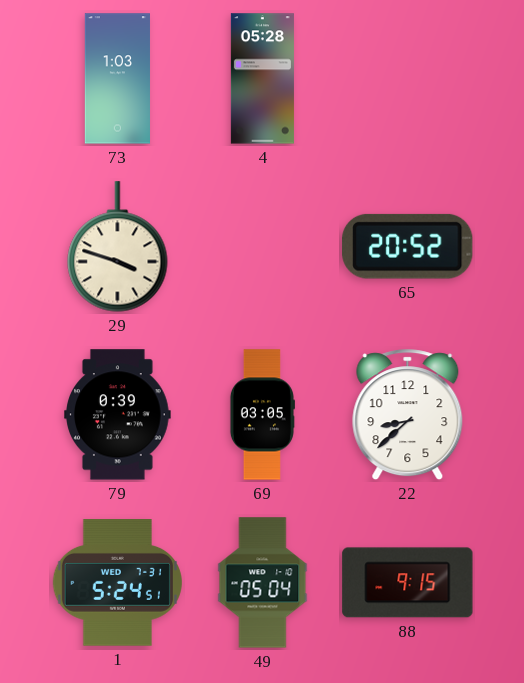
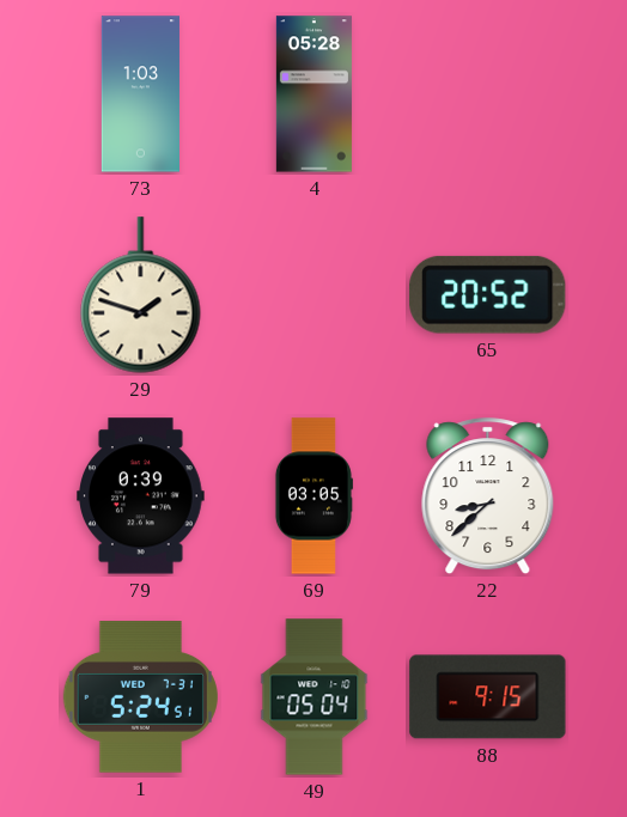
29: 3:48 -> 1:48 (141, 295)
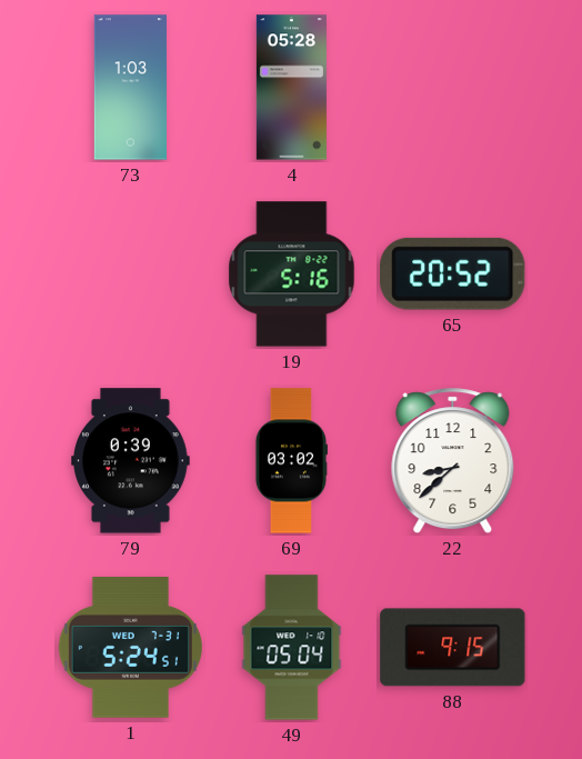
29: 1:48 -> none (141, 295)
19: none -> 5:16 (292, 274)
69: 03:05 -> 03:02 (291, 461)
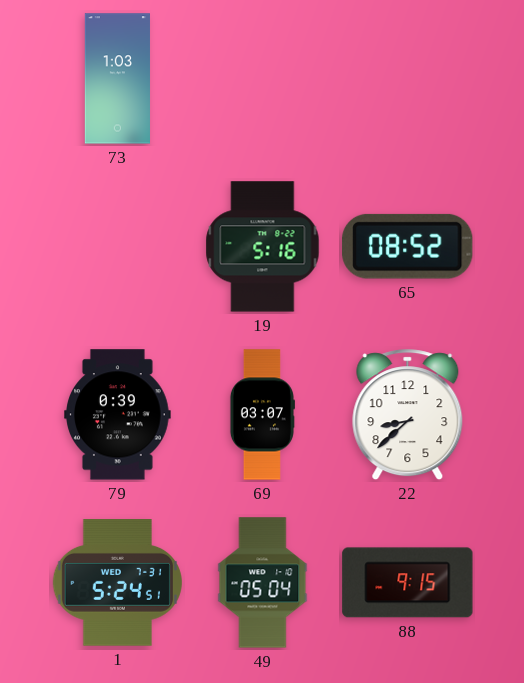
4: 05:28 -> none (291, 88)
65: 20:52 -> 08:52 (408, 246)
69: 03:02 -> 03:07 (262, 415)
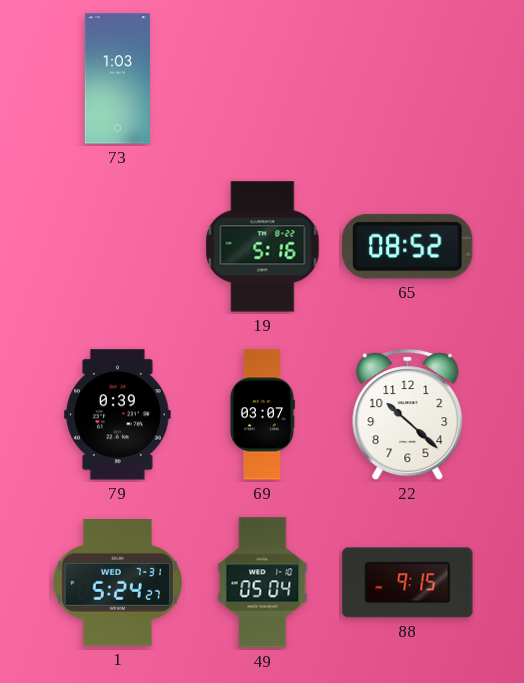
22: 8:38 -> 10:22 (408, 415)
1: 5:24:51 -> 5:24:27 (117, 583)
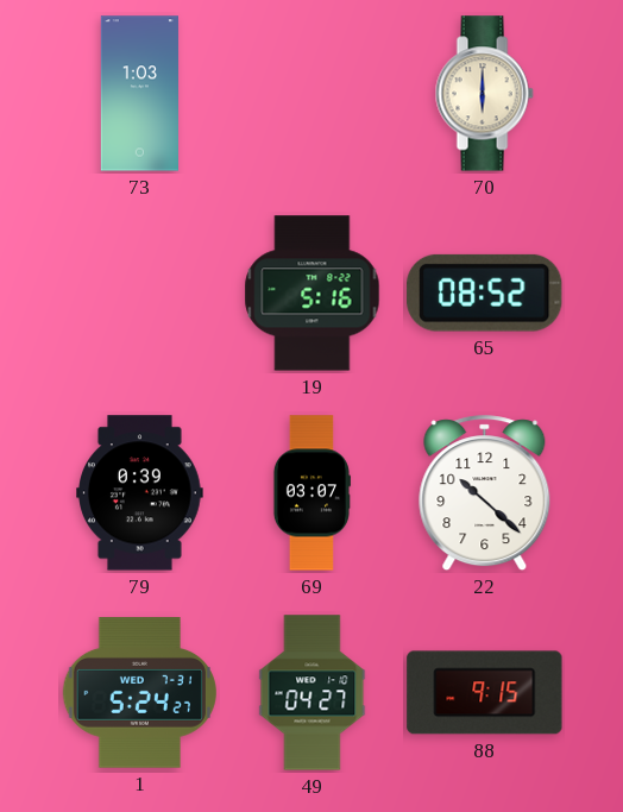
70: none -> 6:00 (484, 94)
49: 05:04 -> 04:27 (313, 693)
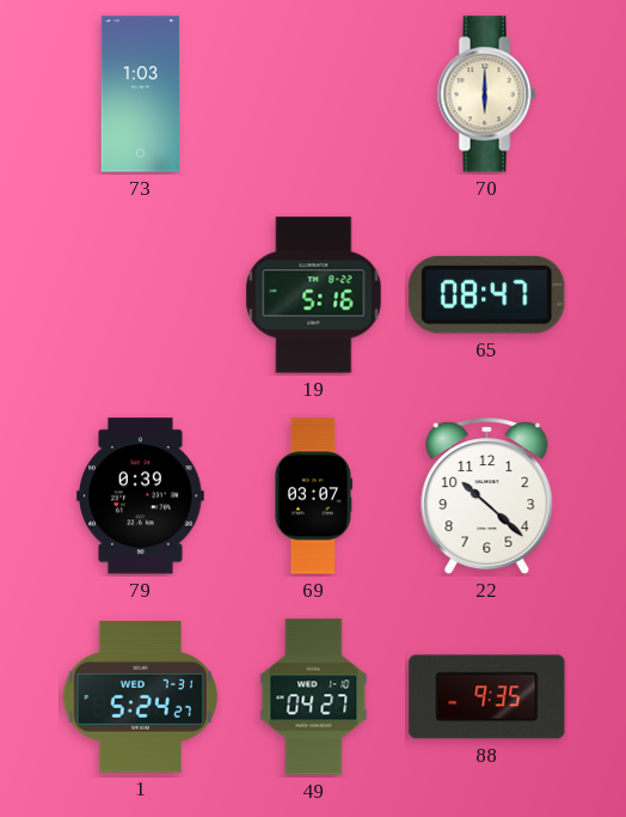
65: 08:52 -> 08:47 (487, 294)
88: 9:15 -> 9:35 (487, 697)
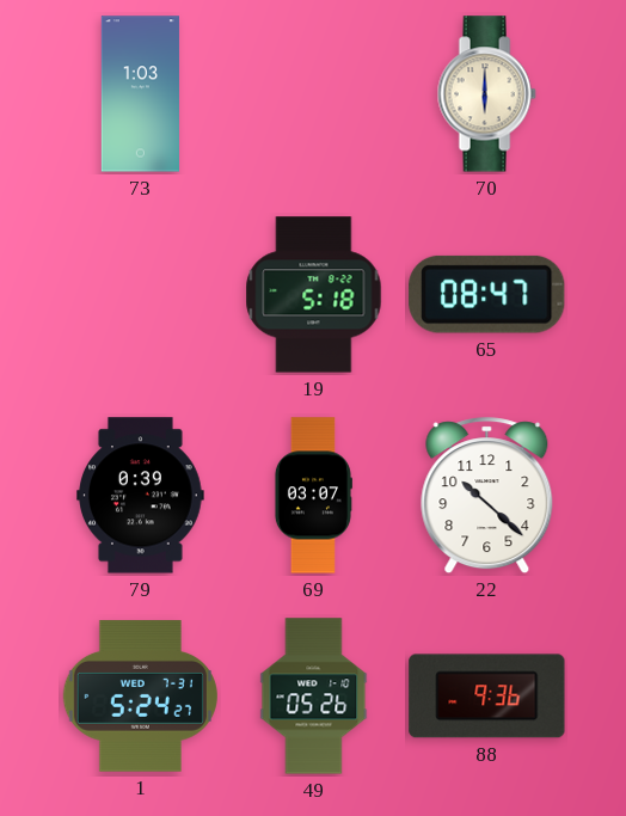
19: 5:16 -> 5:18 (314, 295)
49: 04:27 -> 05:26 (314, 697)
88: 9:35 -> 9:36 (487, 697)
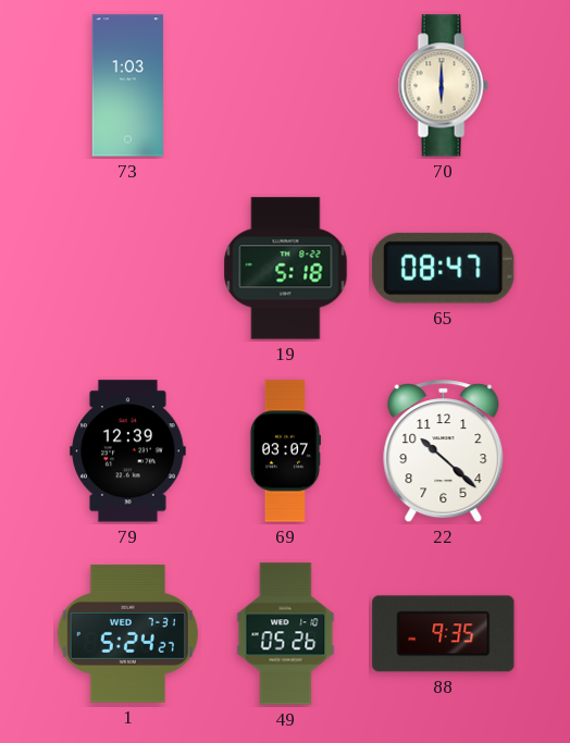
79: 0:39 -> 12:39 (128, 451)
88: 9:36 -> 9:35 (444, 634)
